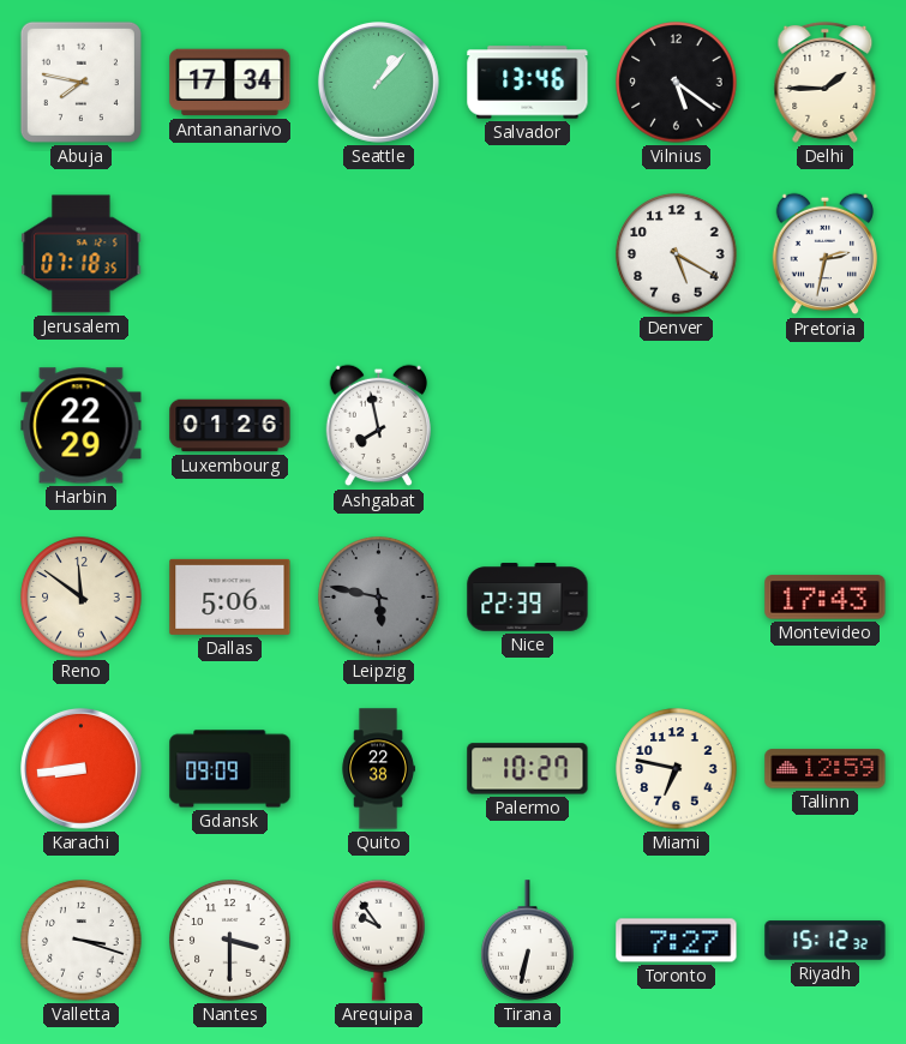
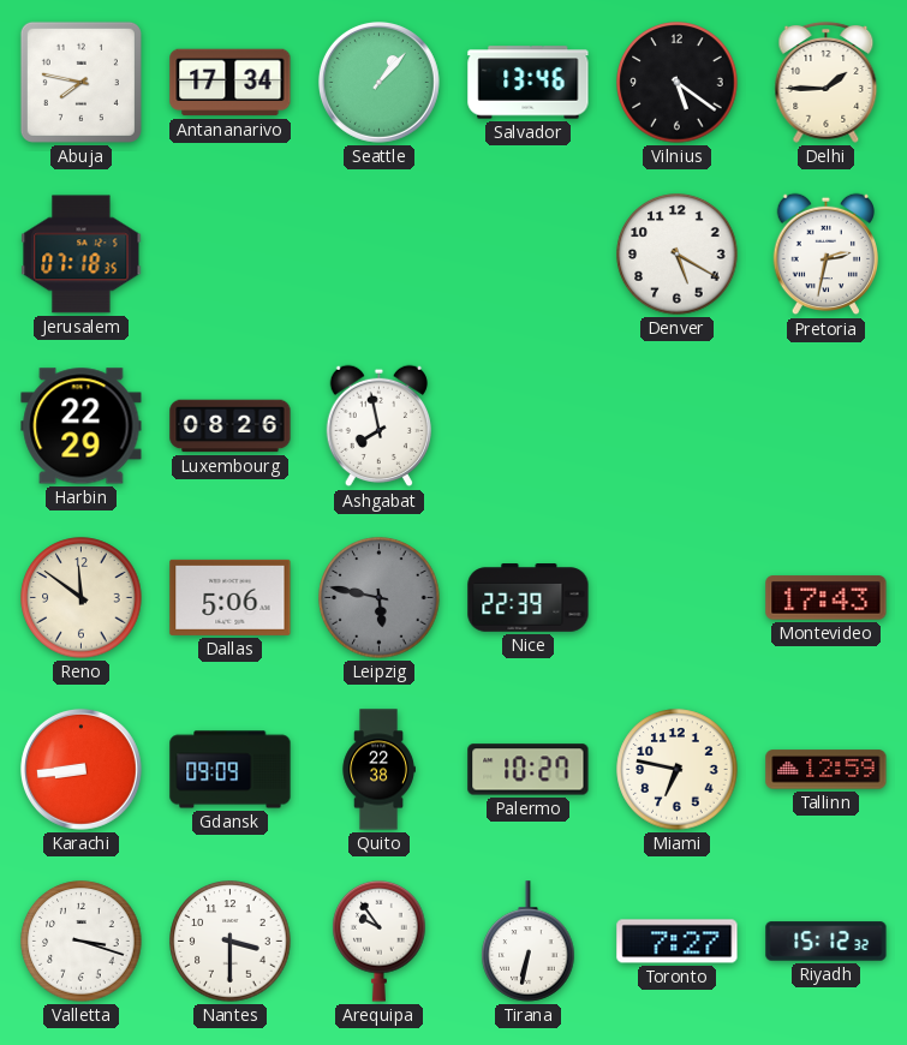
Luxembourg: 01:26 -> 08:26 (231, 426)
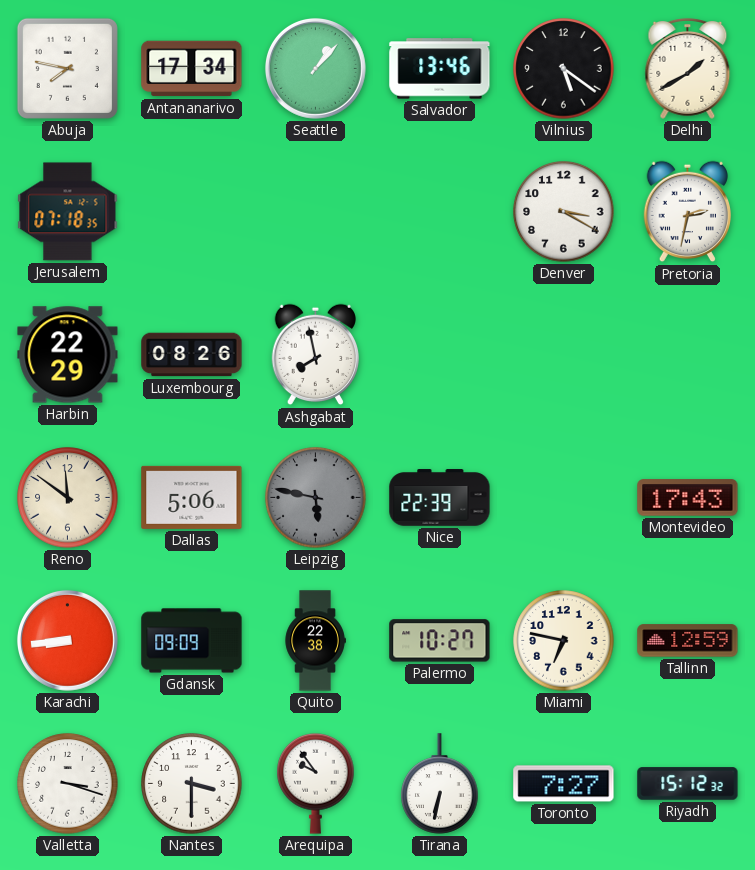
Delhi: 1:45 -> 1:40 (688, 68)
Denver: 5:20 -> 3:20 (564, 212)
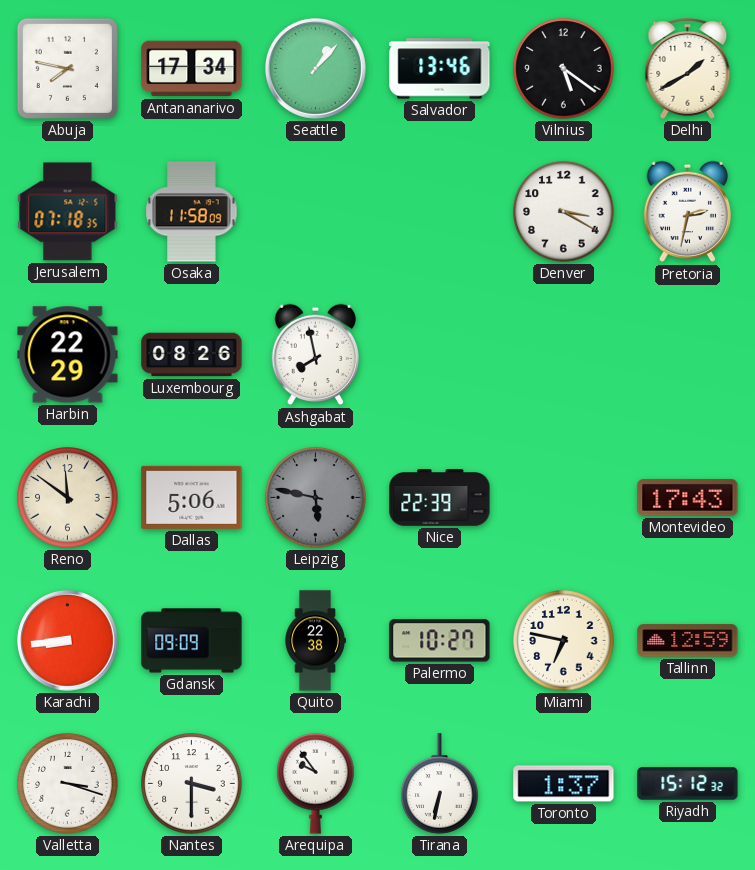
Osaka: none -> 11:58 (192, 212)
Toronto: 7:27 -> 1:37 (564, 784)
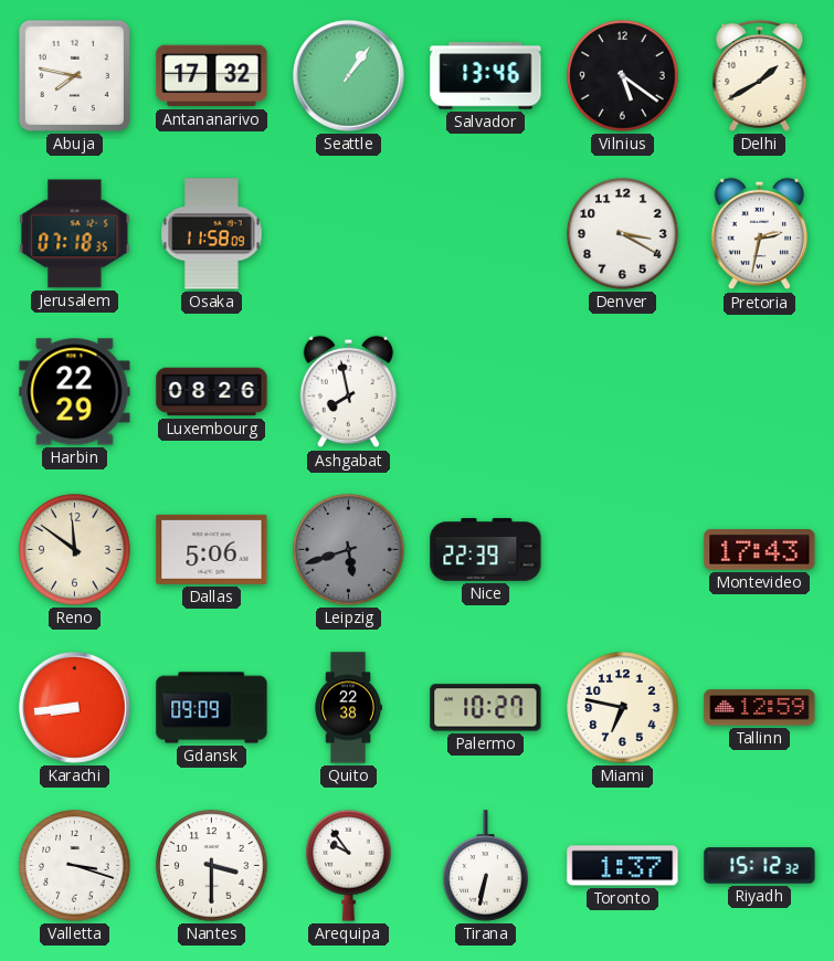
Antananarivo: 17:34 -> 17:32 (212, 76)
Seattle: 1:07 -> 1:06 (348, 75)
Leipzig: 5:47 -> 5:42 (349, 550)
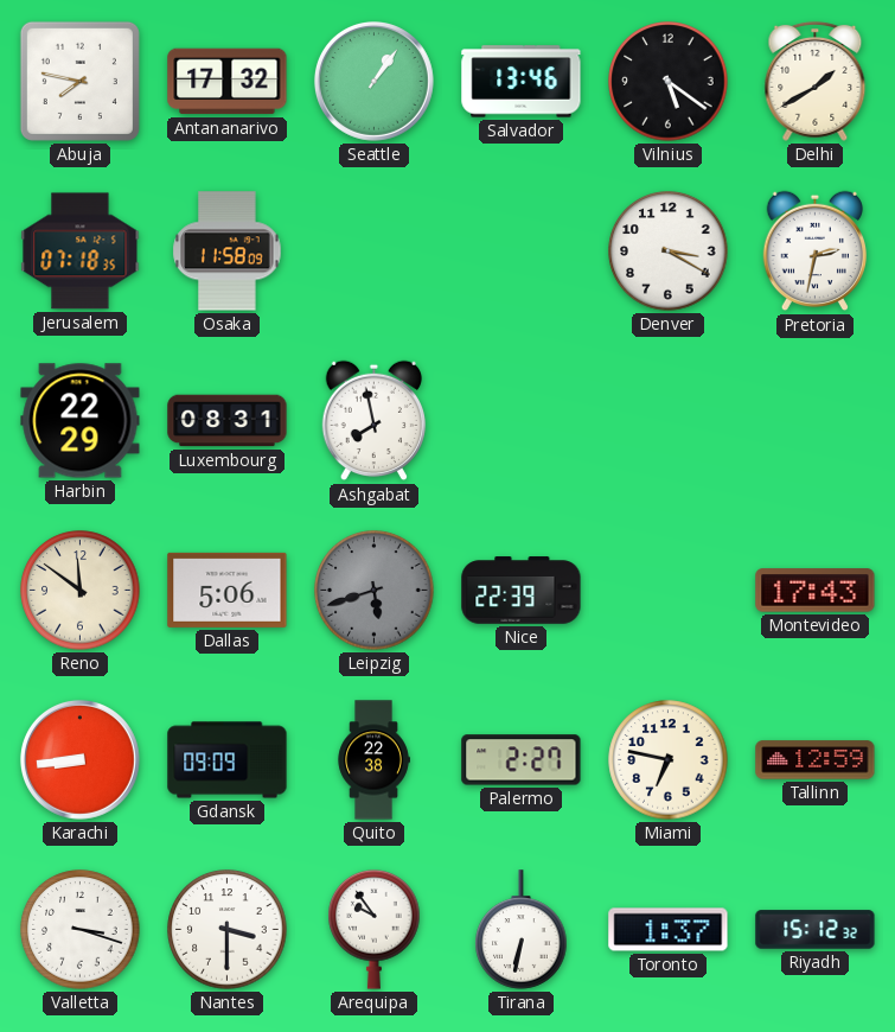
Luxembourg: 08:26 -> 08:31 (228, 421)
Palermo: 10:27 -> 2:27 (522, 760)
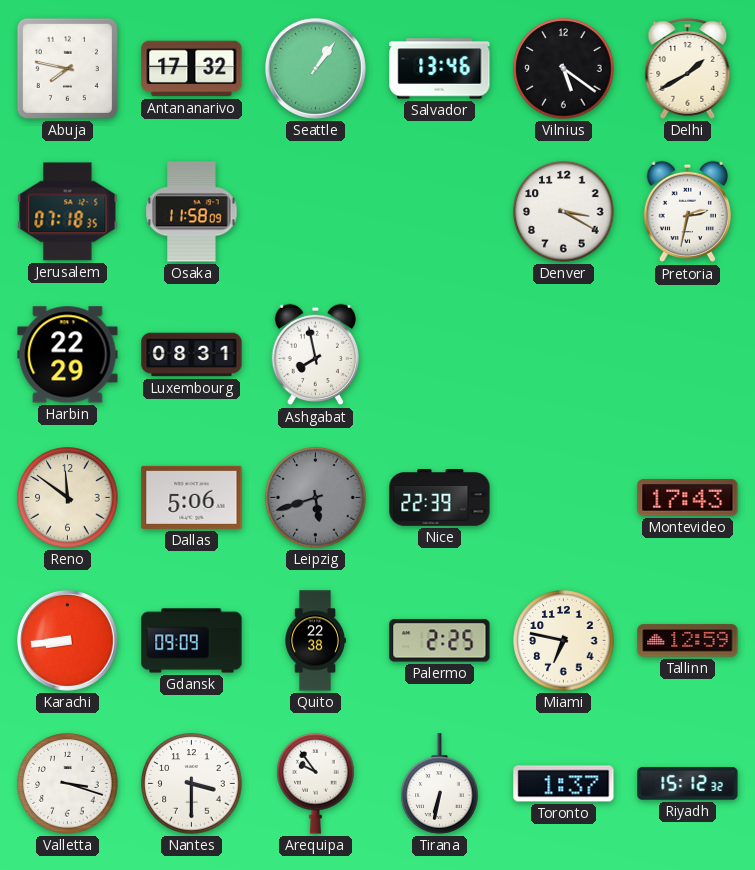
Palermo: 2:27 -> 2:25 (440, 641)
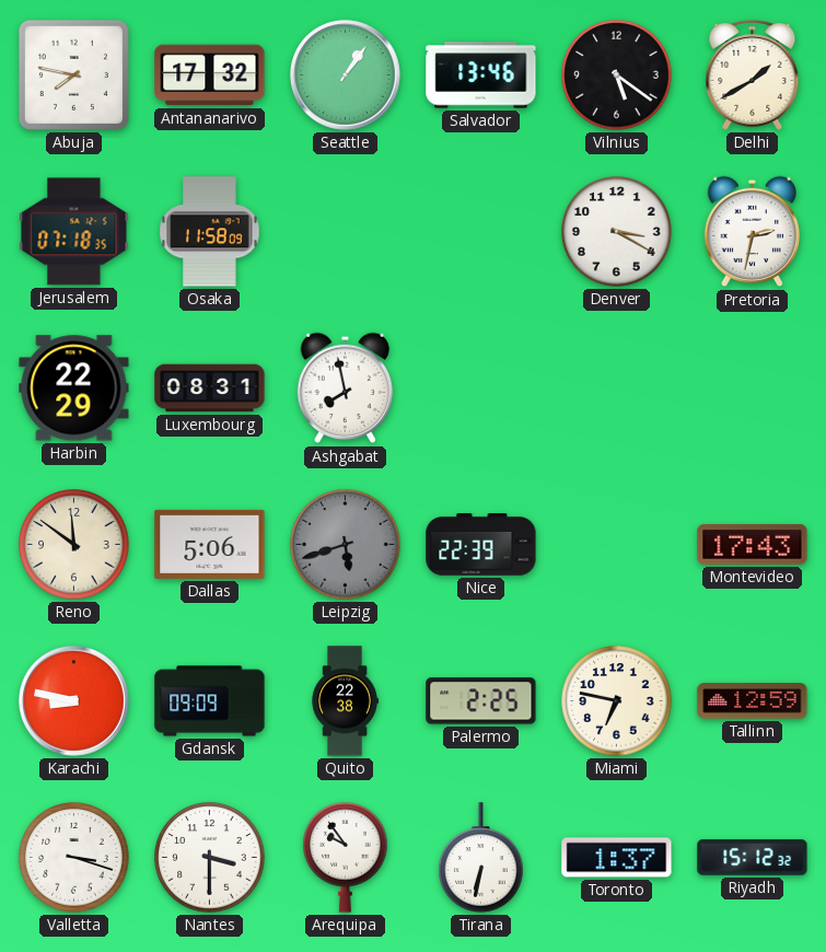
Karachi: 8:44 -> 8:47 (73, 700)
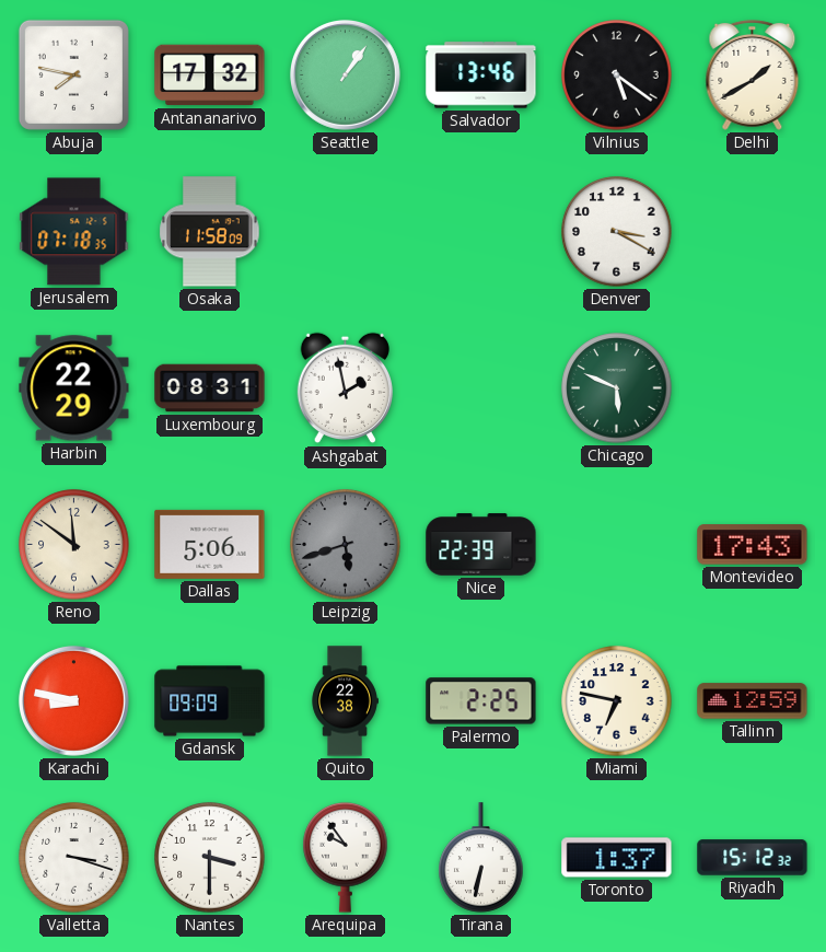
Pretoria: 2:32 -> none (752, 232)
Ashgabat: 7:58 -> 1:58 (345, 388)
Chicago: none -> 5:49 (617, 388)
